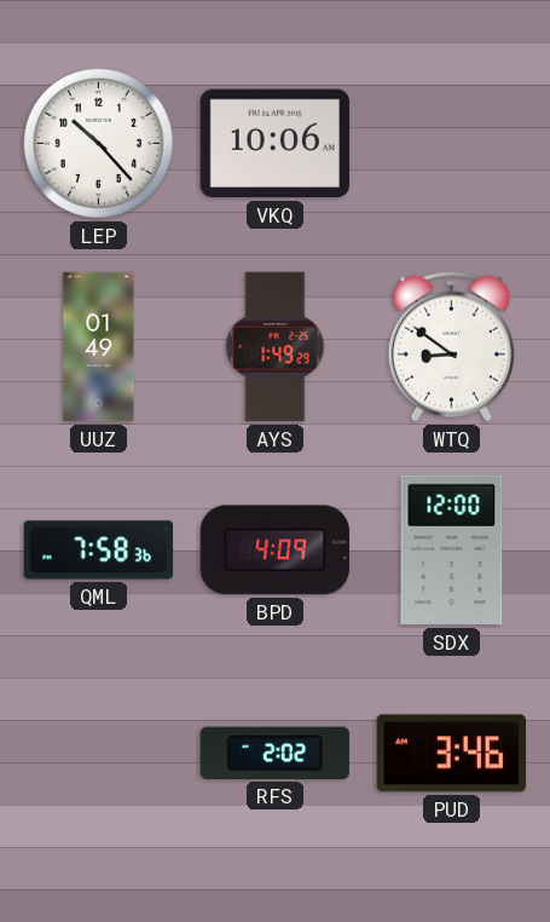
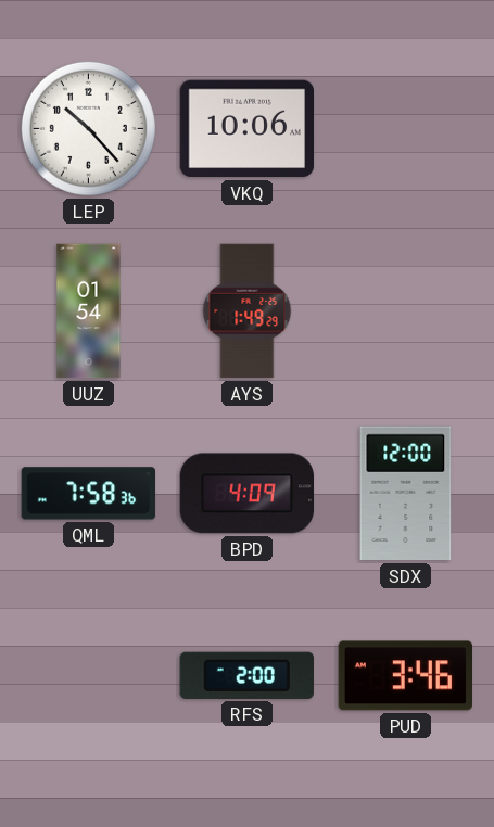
UUZ: 01:49 -> 01:54 (89, 311)
WTQ: 8:51 -> none (451, 346)
RFS: 2:02 -> 2:00 (246, 675)
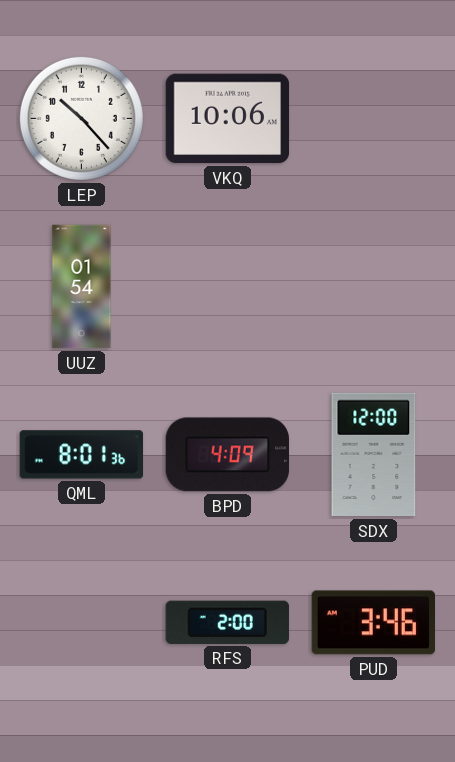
AYS: 1:49 -> none (248, 311)
QML: 7:58 -> 8:01 (82, 455)
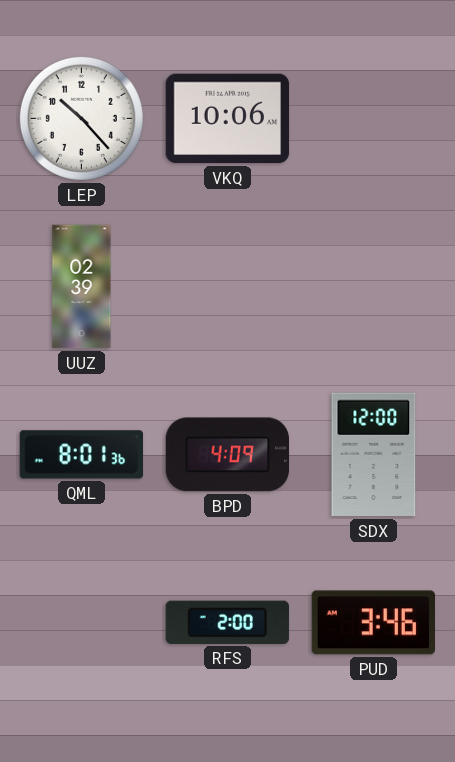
UUZ: 01:54 -> 02:39 (82, 287)
